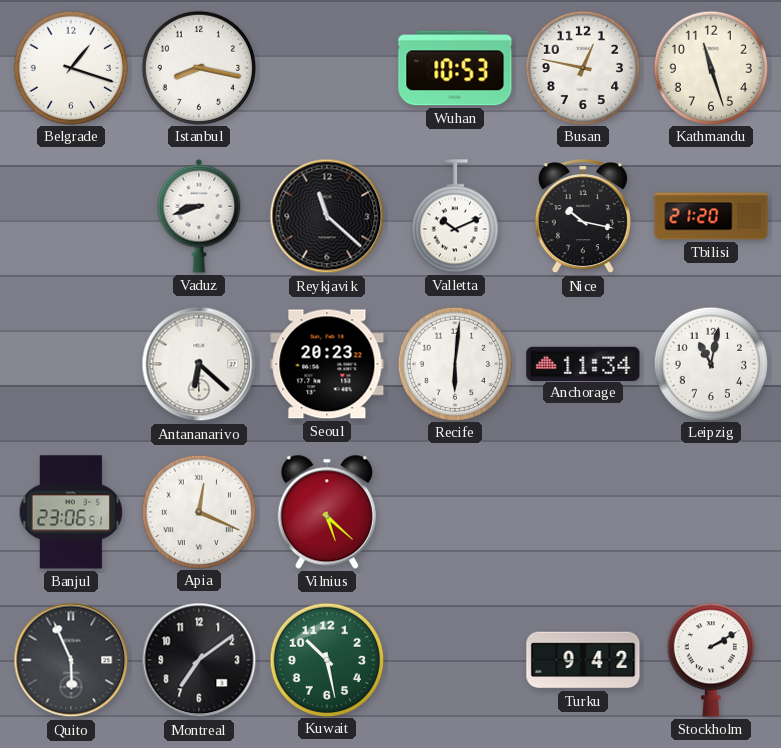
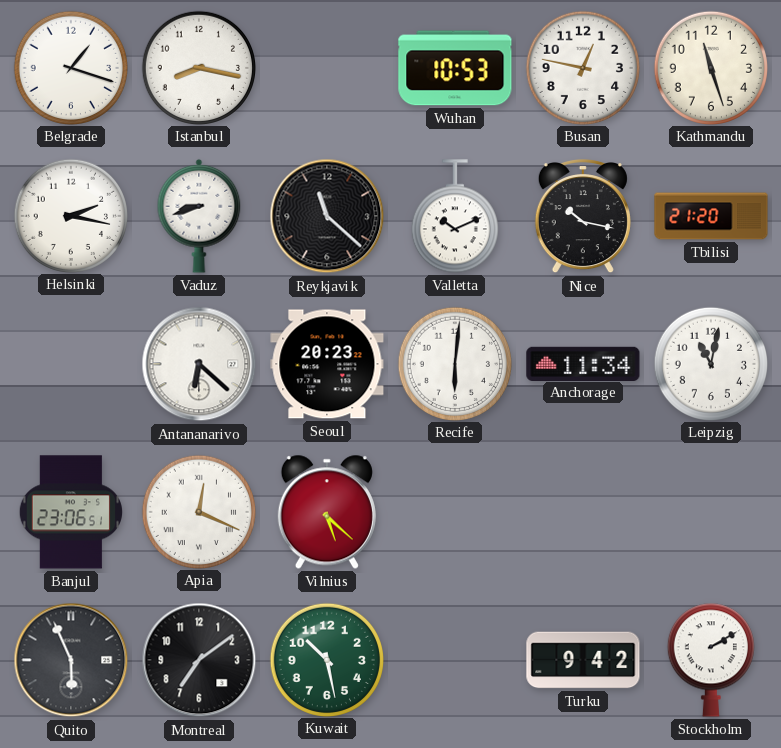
Helsinki: none -> 2:17 (70, 215)
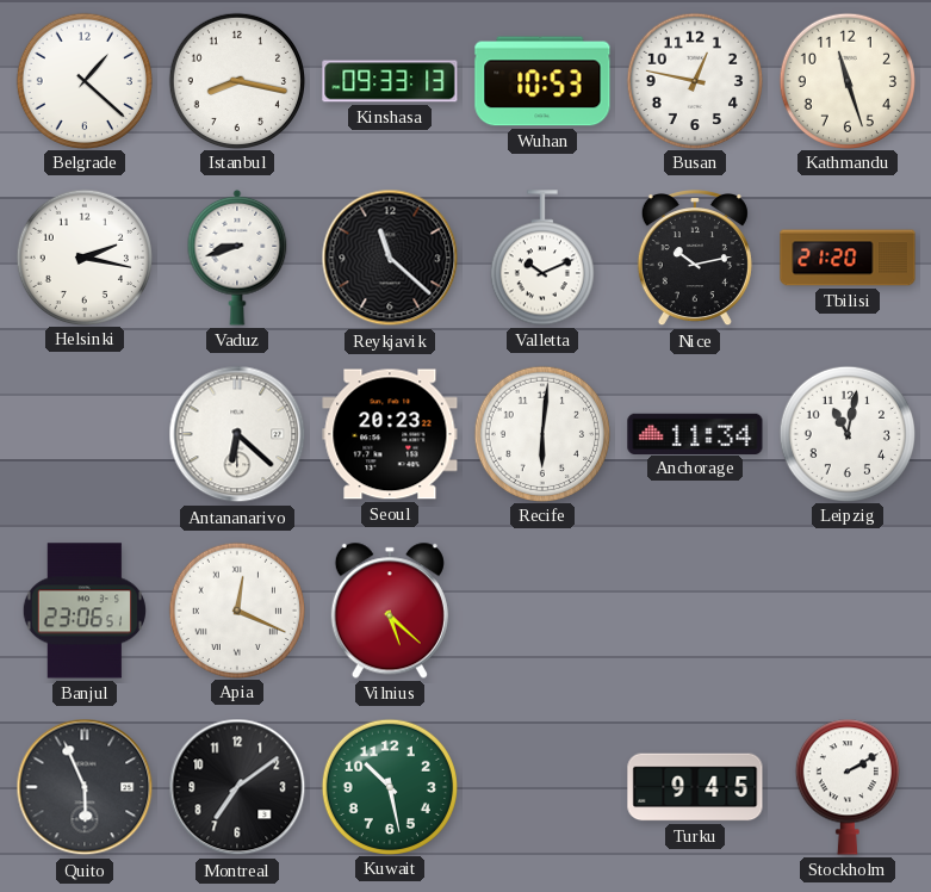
Belgrade: 1:18 -> 1:22 (83, 80)
Kinshasa: none -> 09:33 (390, 81)
Nice: 10:17 -> 10:13 (695, 258)
Turku: 9:42 -> 9:45 (695, 787)
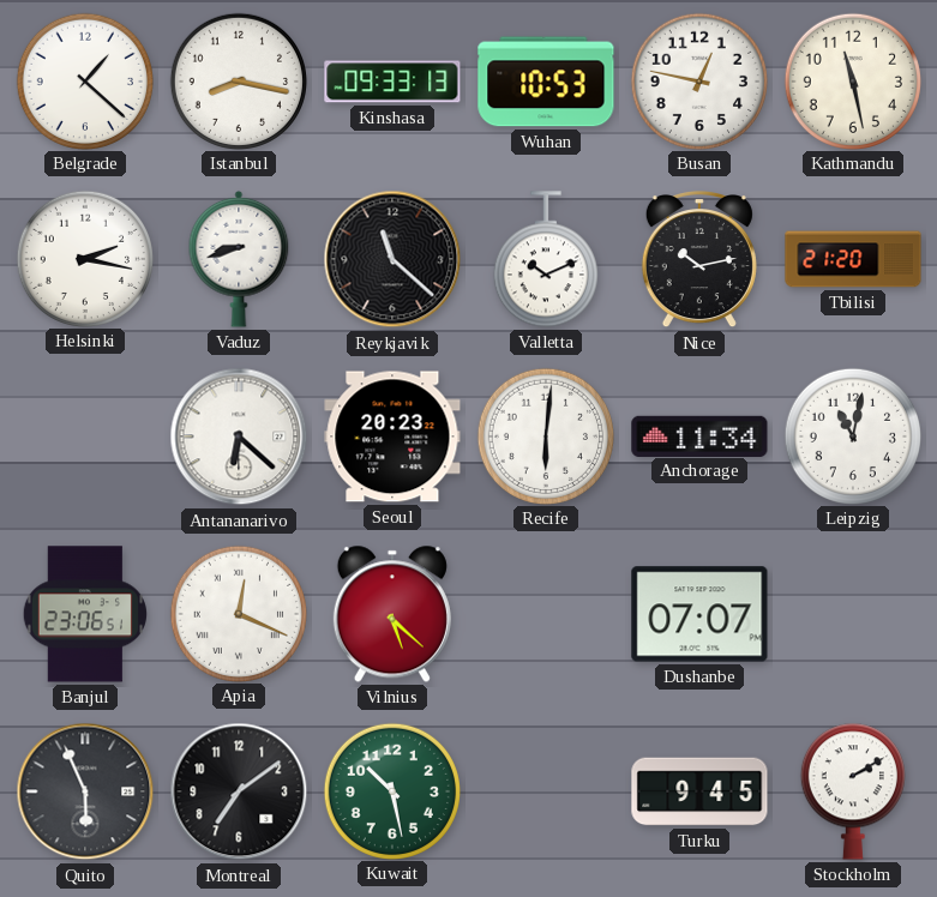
Kathmandu: 11:27 -> 11:28 (852, 80)
Dushanbe: none -> 07:07 (699, 614)
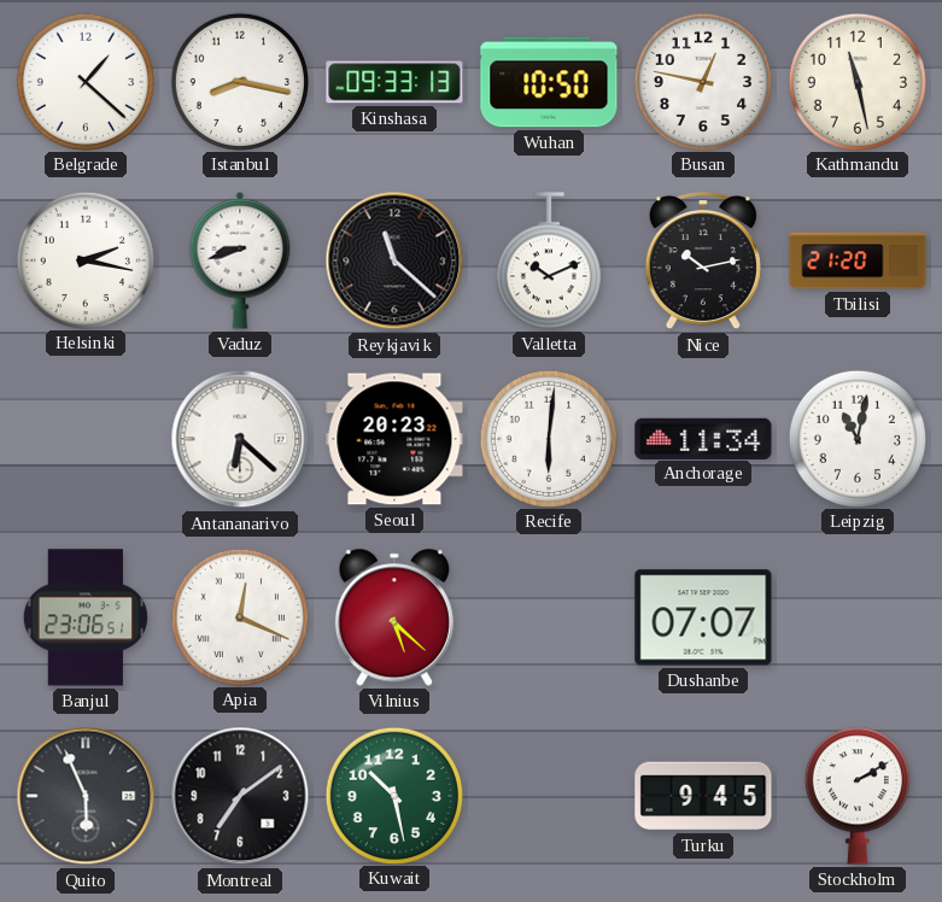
Wuhan: 10:53 -> 10:50 (549, 82)
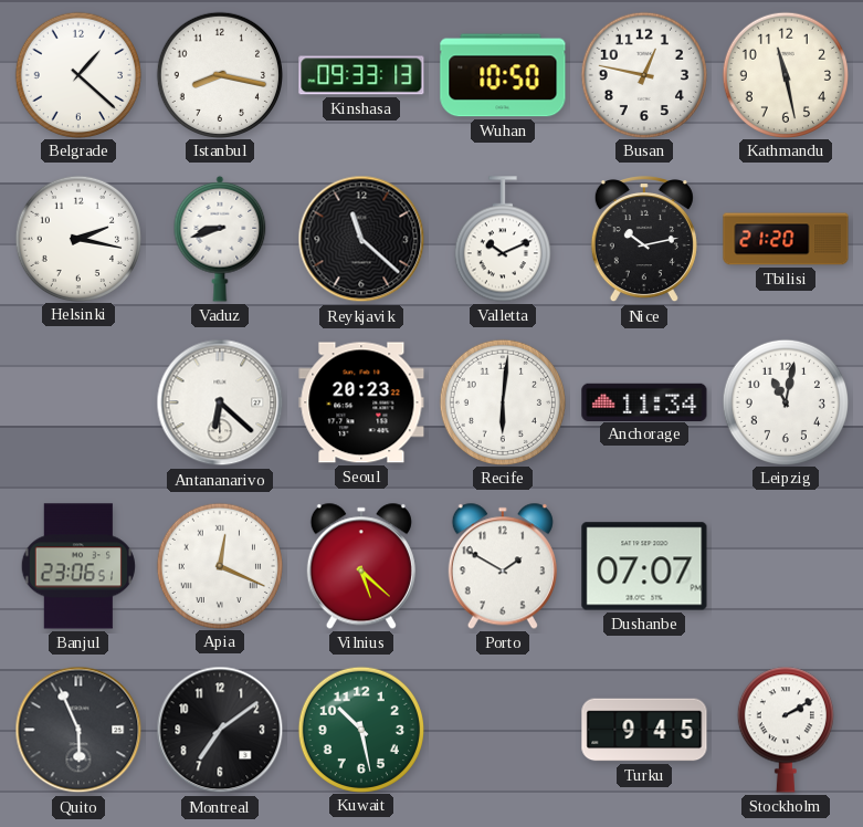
Porto: none -> 1:50 (503, 566)
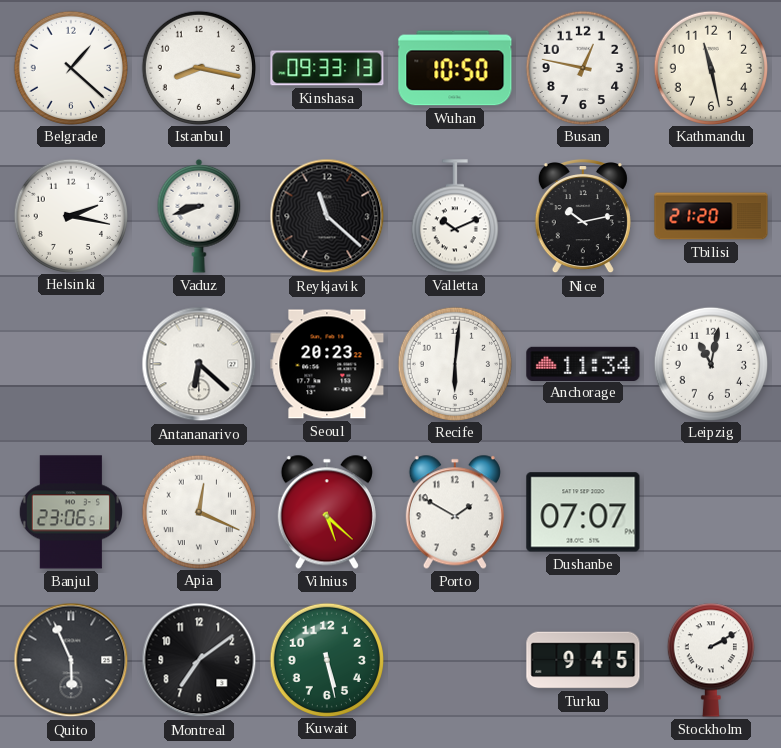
Kuwait: 10:28 -> 5:28 (326, 659)
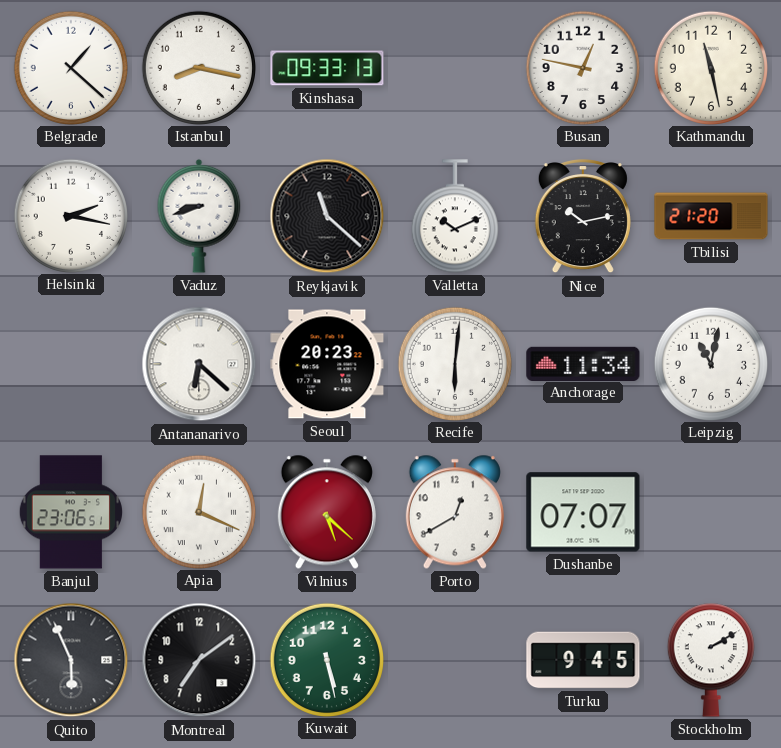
Wuhan: 10:50 -> none (455, 68)
Porto: 1:50 -> 12:40 (455, 512)
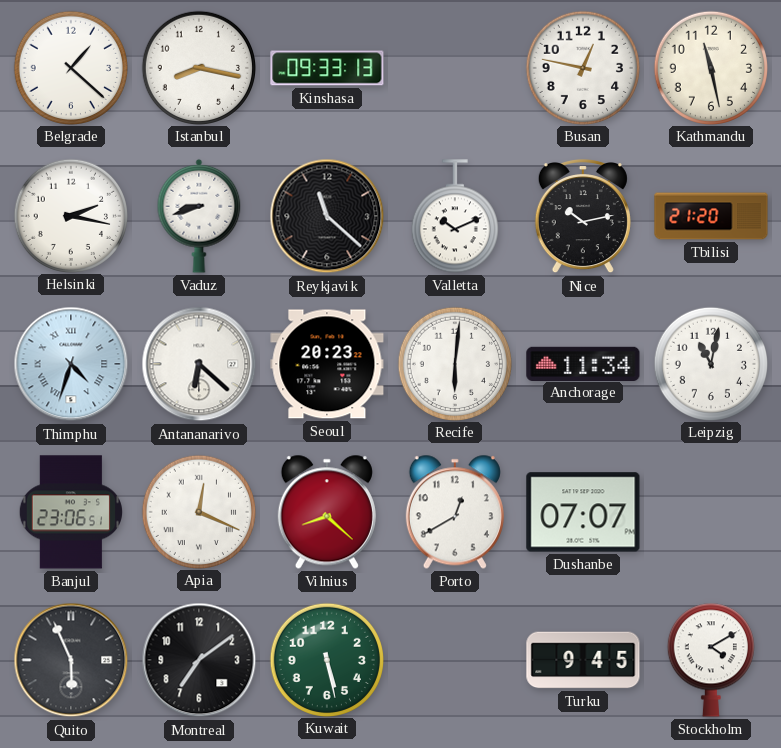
Thimphu: none -> 4:33 (71, 364)
Vilnius: 5:22 -> 8:22 (327, 512)
Stockholm: 2:10 -> 4:10 (711, 660)
